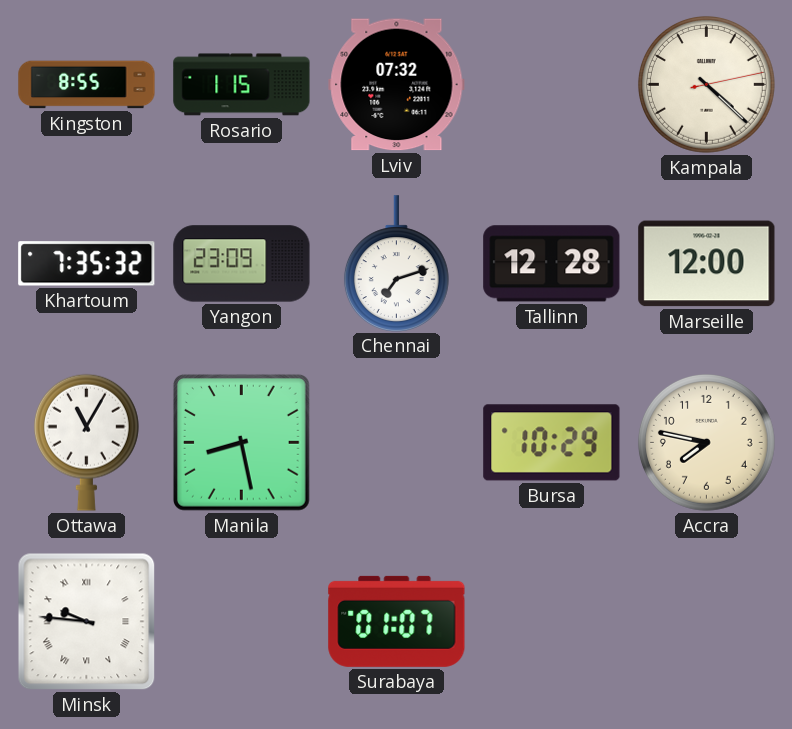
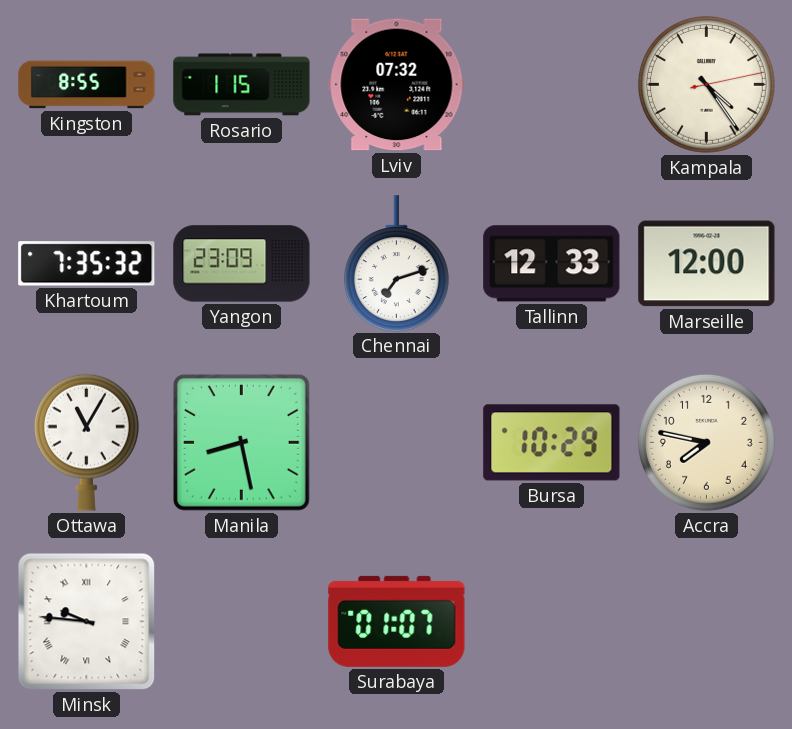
Kampala: 4:22 -> 4:24 (706, 84)
Tallinn: 12:28 -> 12:33 (552, 264)
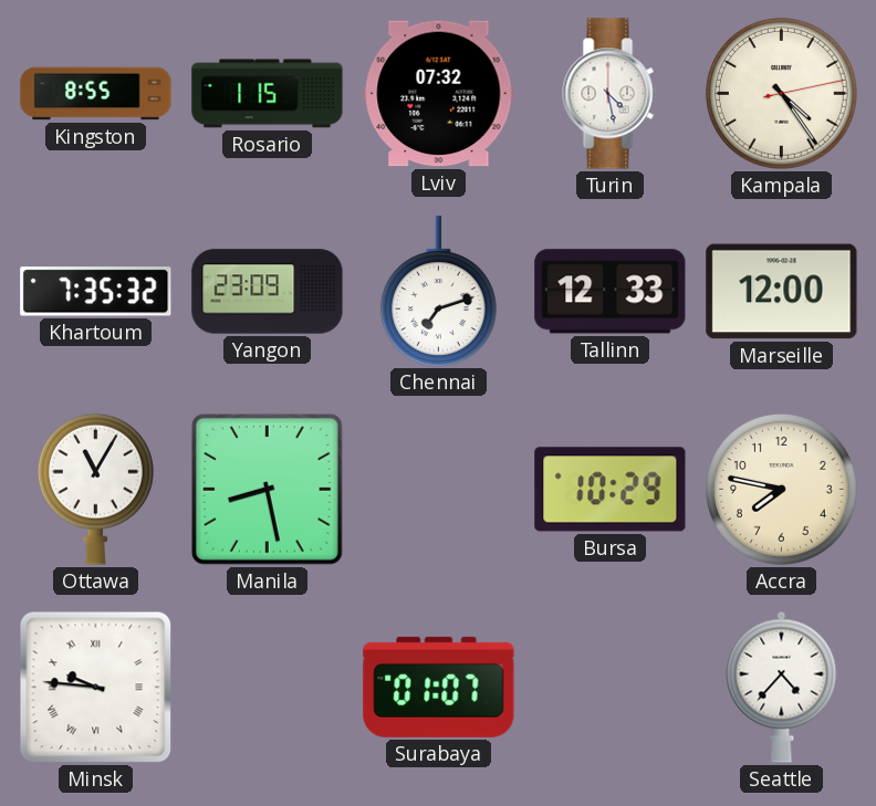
Turin: none -> 4:28 (611, 94)
Seattle: none -> 4:37 (782, 687)
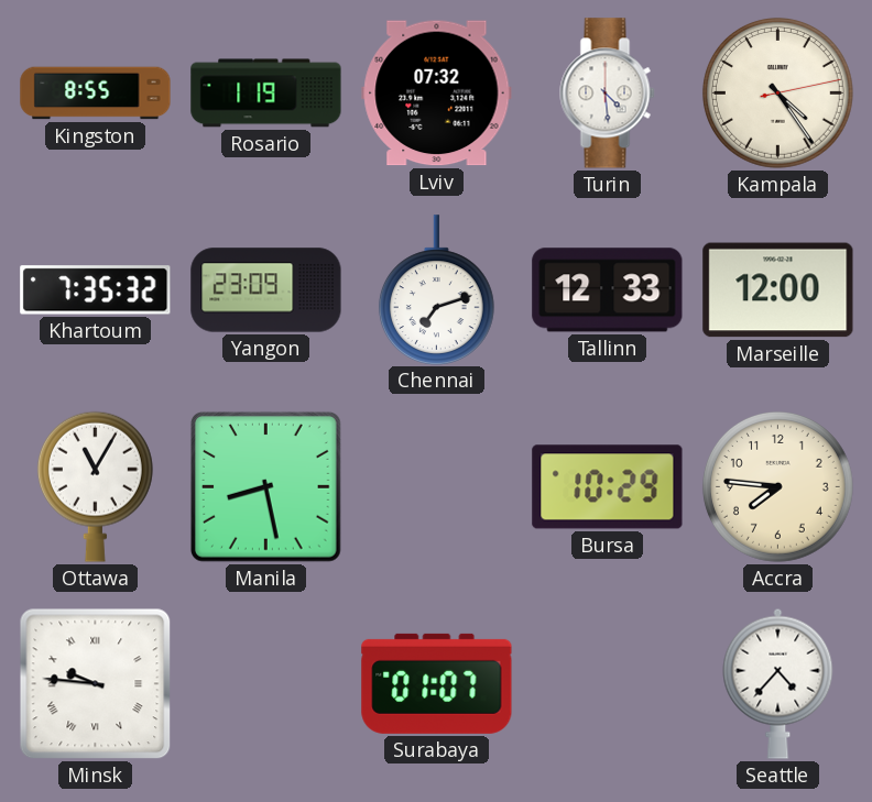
Rosario: 1:15 -> 1:19 (266, 94)
Turin: 4:28 -> 4:29 (608, 94)
Accra: 7:47 -> 7:46 (777, 486)
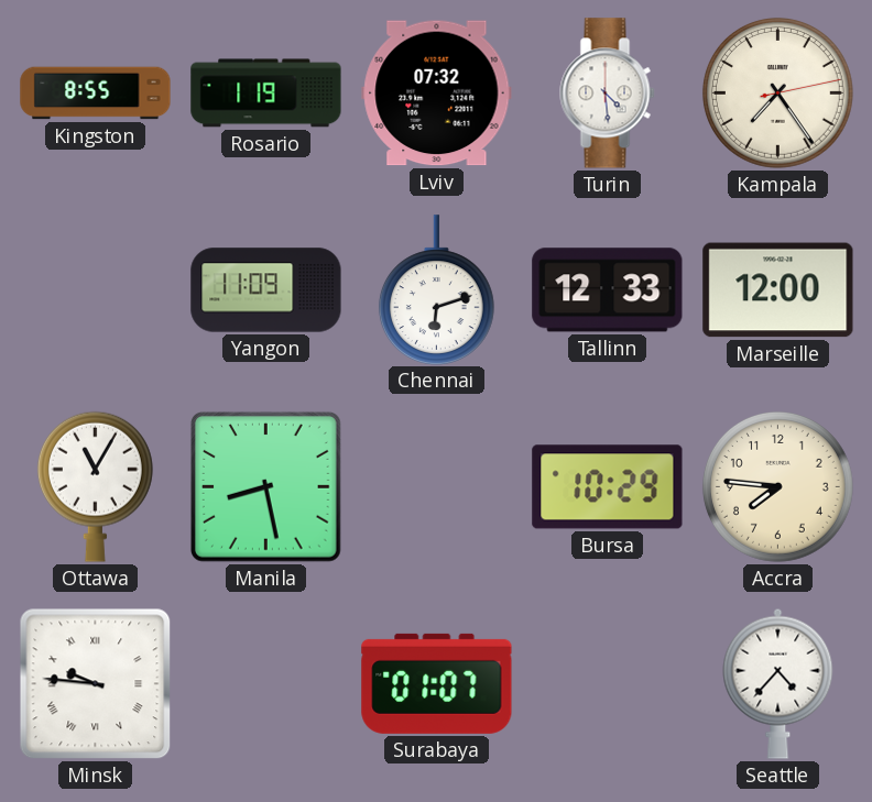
Kampala: 4:24 -> 7:24 (777, 92)
Khartoum: 7:35 -> none (96, 290)
Yangon: 23:09 -> 11:09 (266, 290)
Chennai: 7:12 -> 6:12 (436, 289)
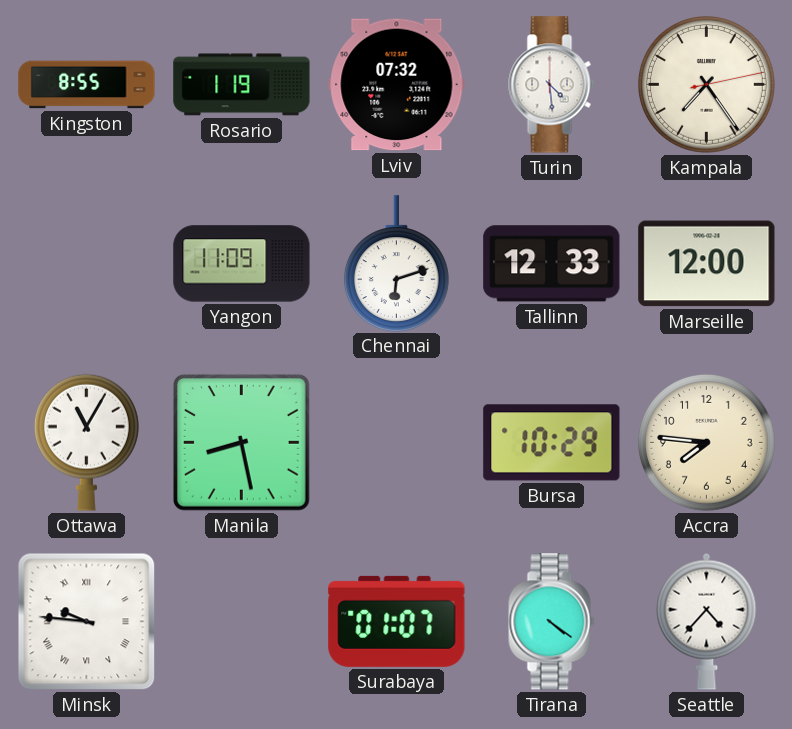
Tirana: none -> 4:21 (552, 622)
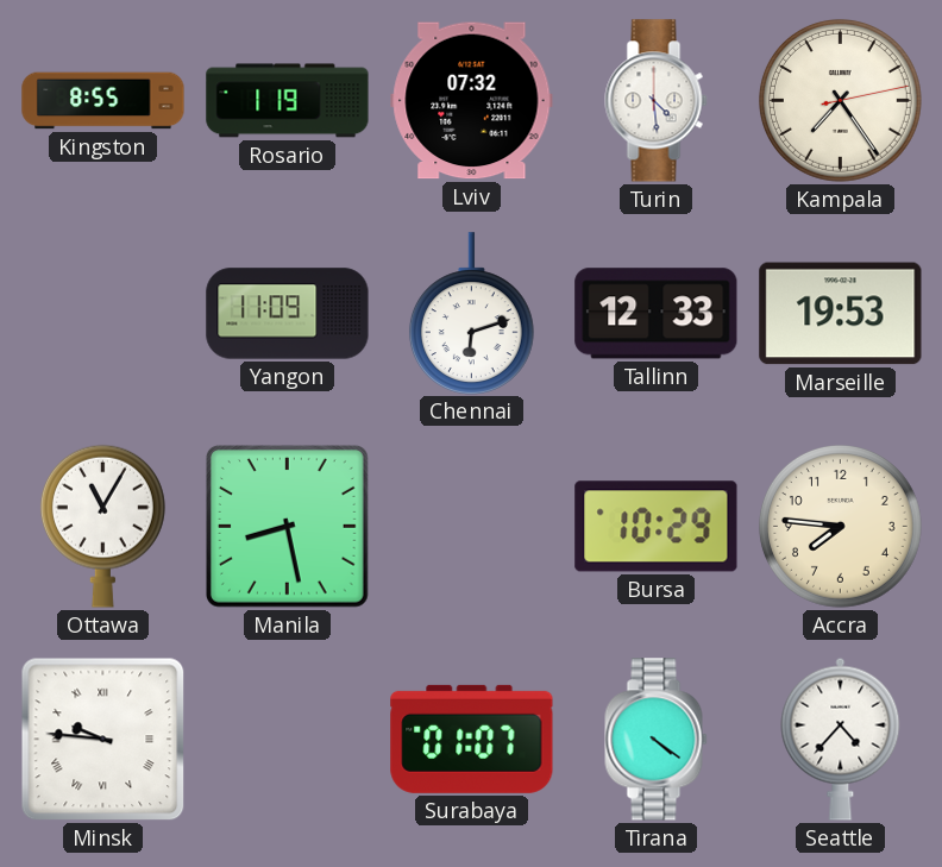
Marseille: 12:00 -> 19:53 (841, 314)
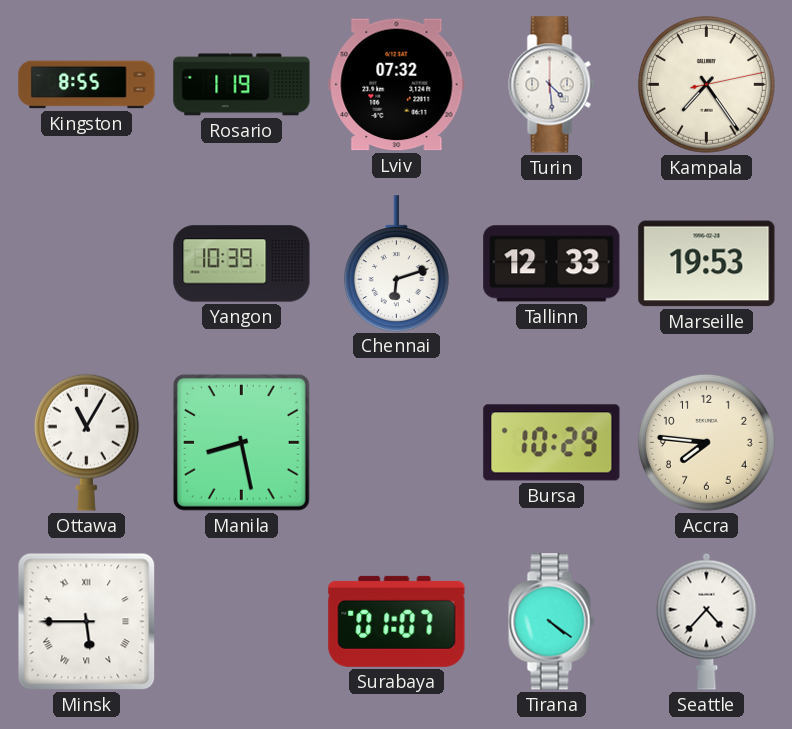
Yangon: 11:09 -> 10:39 (242, 264)
Minsk: 9:46 -> 5:45 (87, 622)
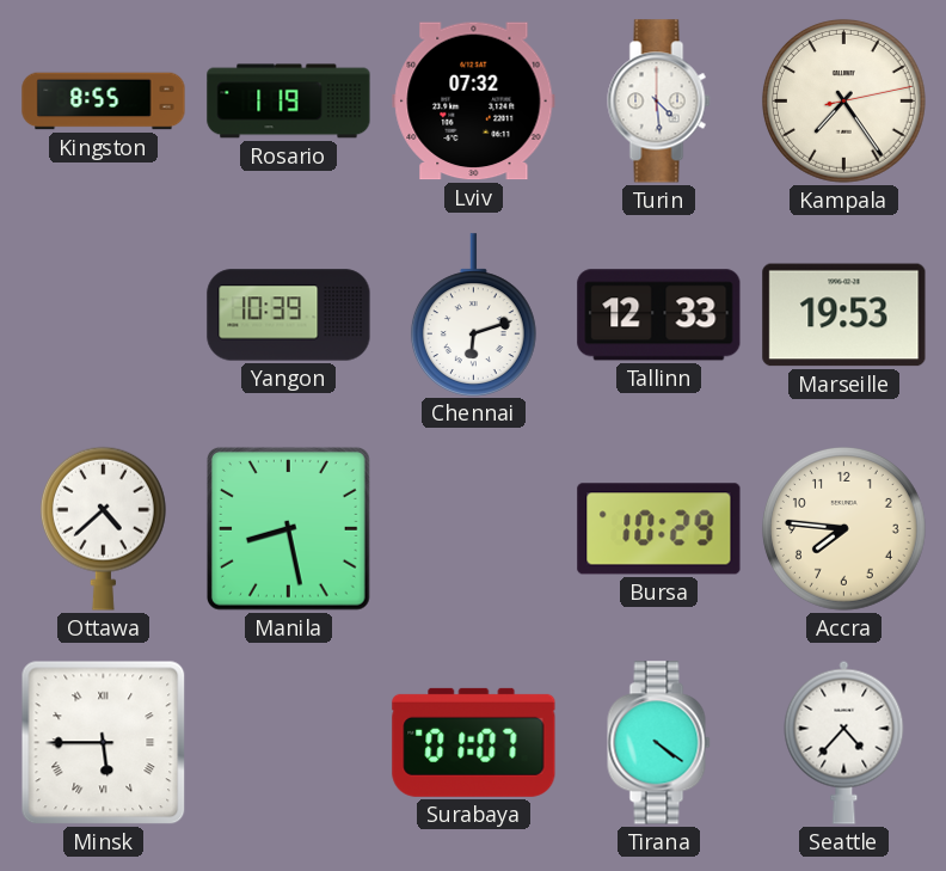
Ottawa: 11:05 -> 4:38 (103, 528)
